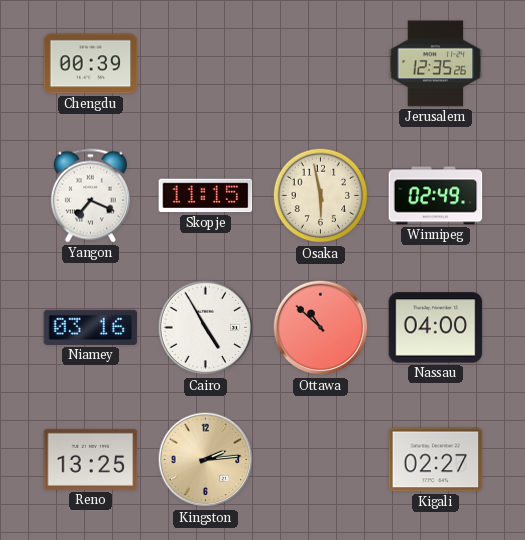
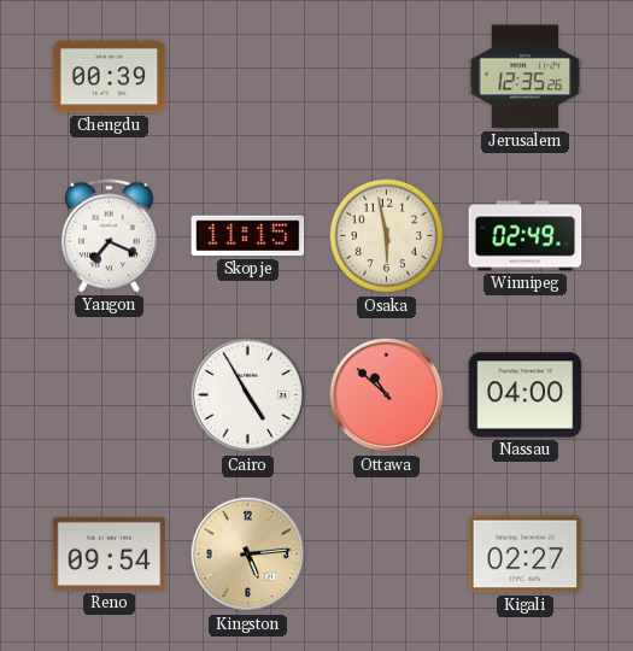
Niamey: 03:16 -> none (91, 327)
Reno: 13:25 -> 09:54 (110, 553)
Kingston: 2:14 -> 5:14 (248, 555)
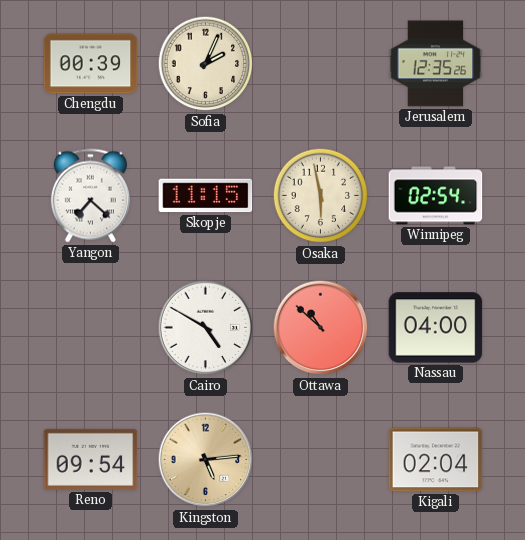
Sofia: none -> 2:04 (206, 64)
Yangon: 7:19 -> 7:22 (90, 196)
Winnipeg: 02:49 -> 02:54 (436, 196)
Cairo: 4:55 -> 4:50 (206, 328)
Kigali: 02:27 -> 02:04 (436, 460)
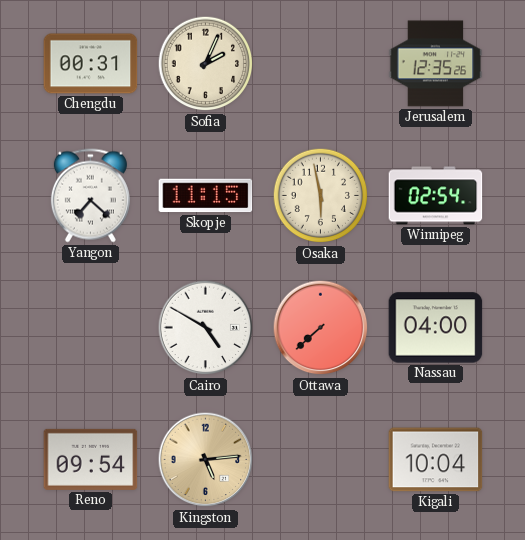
Chengdu: 00:39 -> 00:31 (91, 64)
Ottawa: 10:52 -> 7:38 (321, 328)
Kigali: 02:04 -> 10:04 (436, 460)
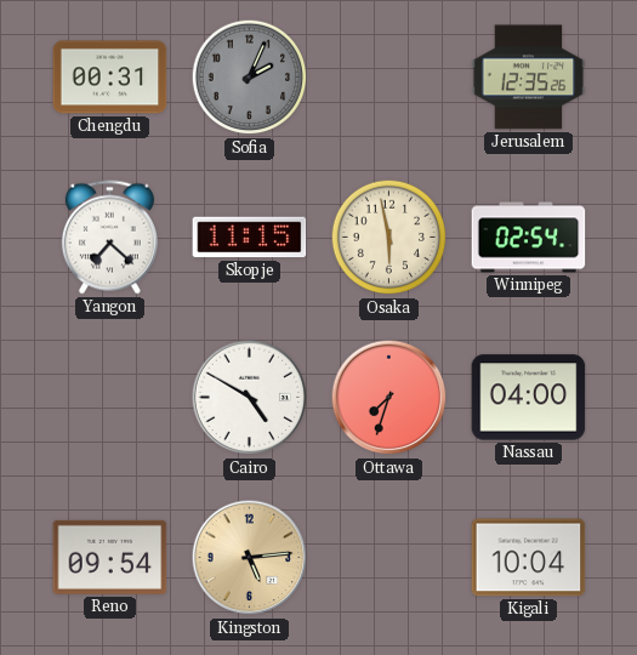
Sofia dial: cream -> grey (250, 78)
Ottawa: 7:38 -> 7:33 (389, 398)
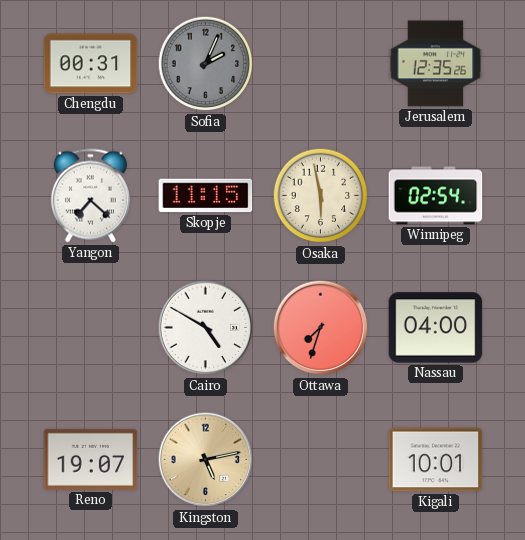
Reno: 09:54 -> 19:07 (91, 459)
Kingston: 5:14 -> 5:13 (206, 460)
Kigali: 10:04 -> 10:01 (436, 460)
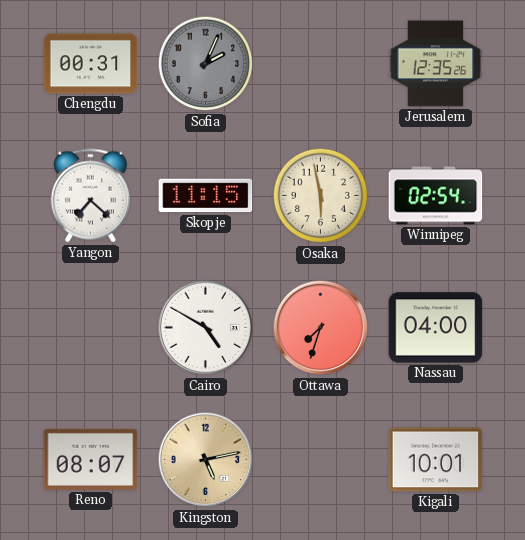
Reno: 19:07 -> 08:07 (91, 459)
